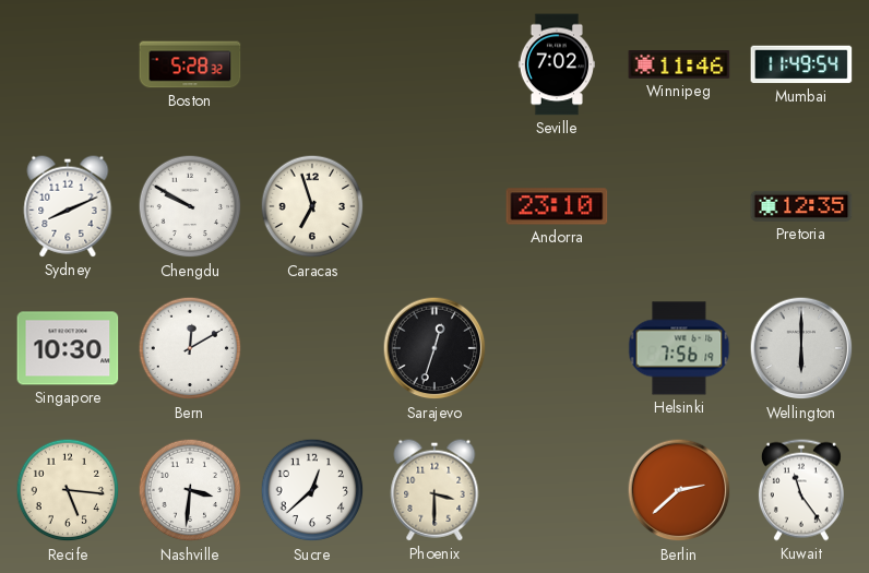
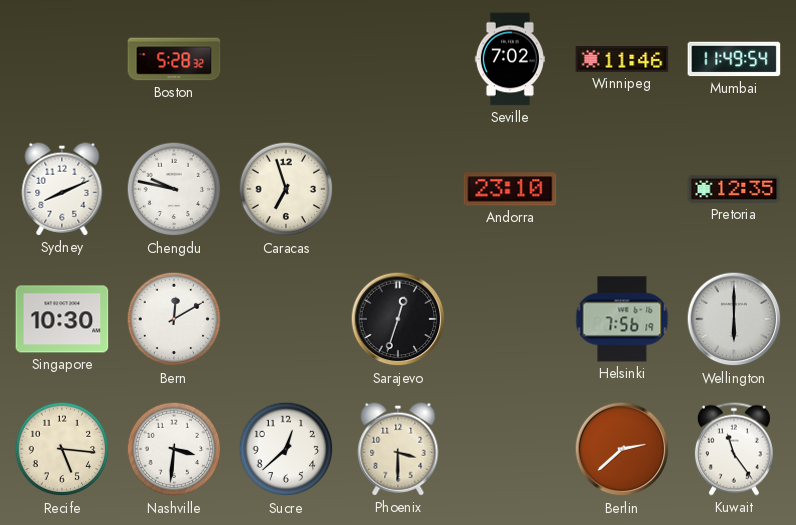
Chengdu: 9:50 -> 9:47 (174, 189)
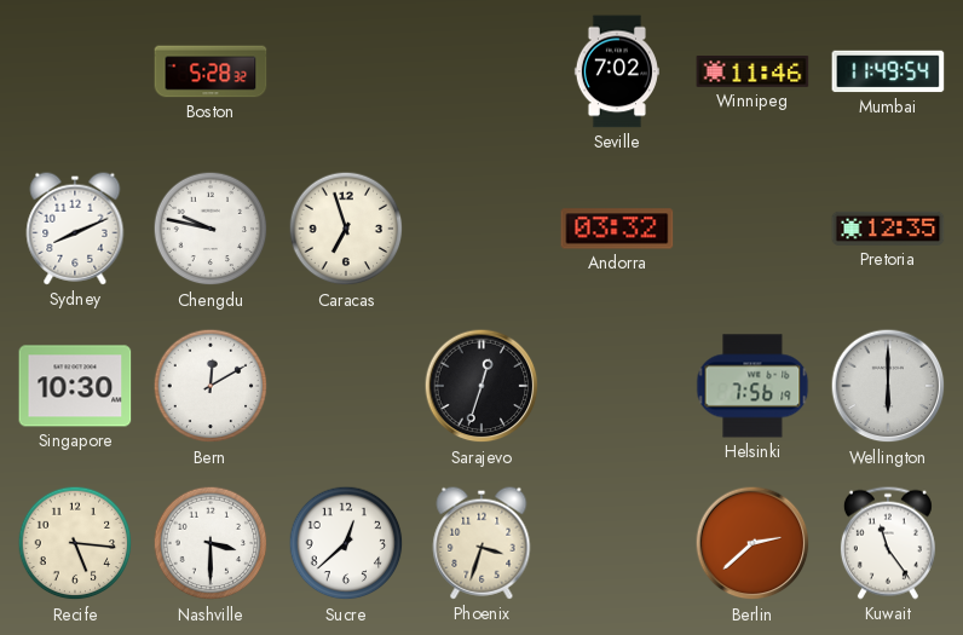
Andorra: 23:10 -> 03:32 (617, 229)
Nashville: 3:31 -> 3:30 (211, 543)
Phoenix: 3:30 -> 3:33 (481, 543)
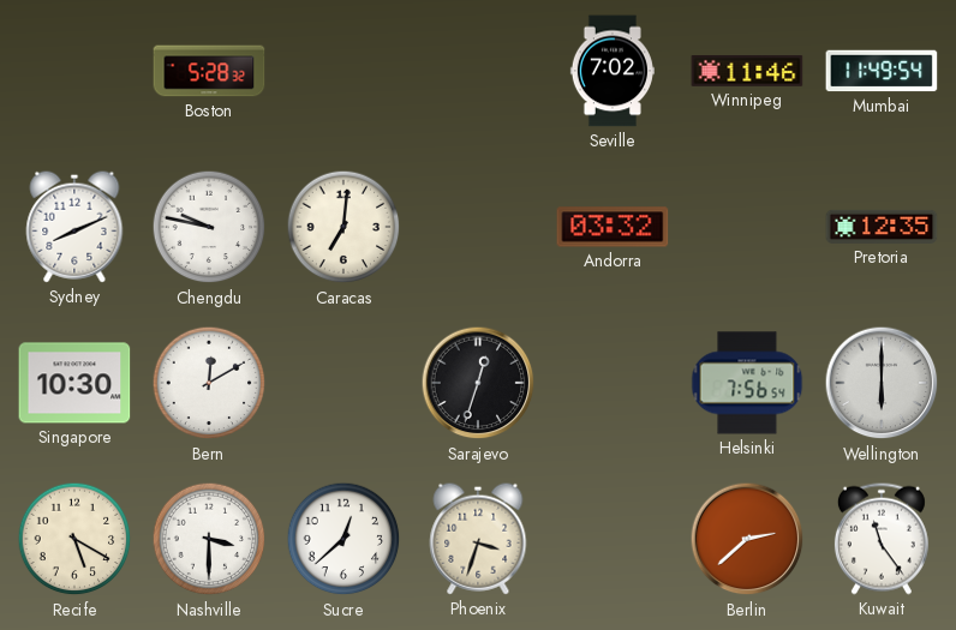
Caracas: 6:57 -> 7:01 (343, 227)
Helsinki: 7:56:19 -> 7:56:54 (747, 383)
Recife: 5:16 -> 5:20 (74, 539)
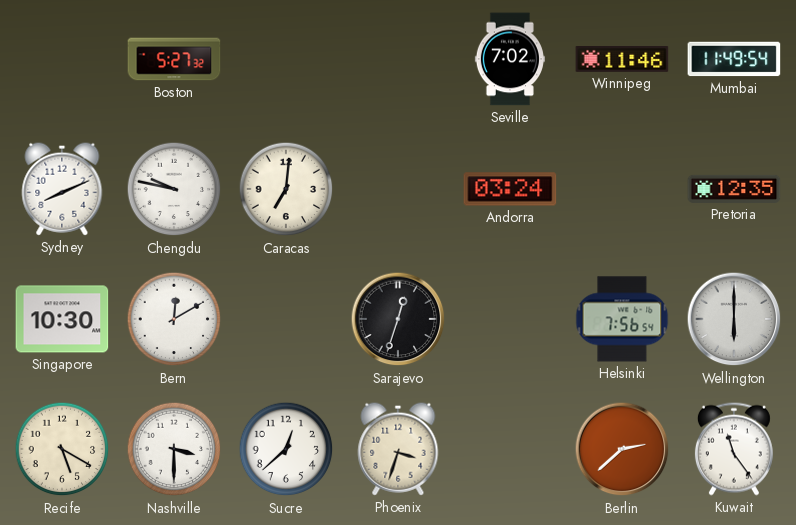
Boston: 5:28 -> 5:27 (174, 59)
Andorra: 03:32 -> 03:24 (510, 189)
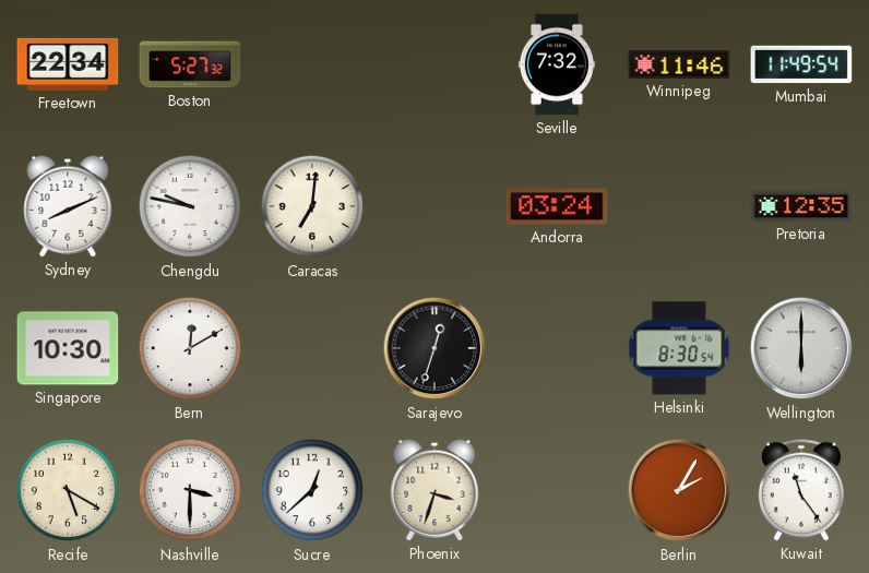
Freetown: none -> 22:34 (68, 64)
Seville: 7:02 -> 7:32 (557, 64)
Helsinki: 7:56 -> 8:30 (679, 348)
Berlin: 2:38 -> 2:05 (679, 490)
